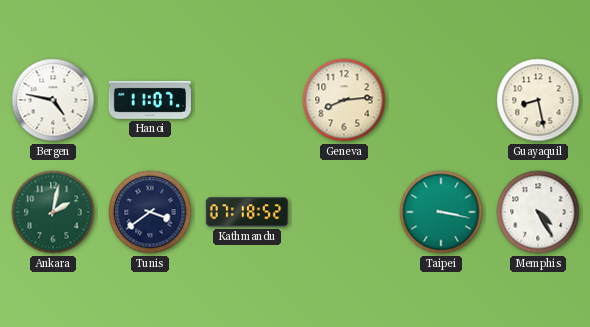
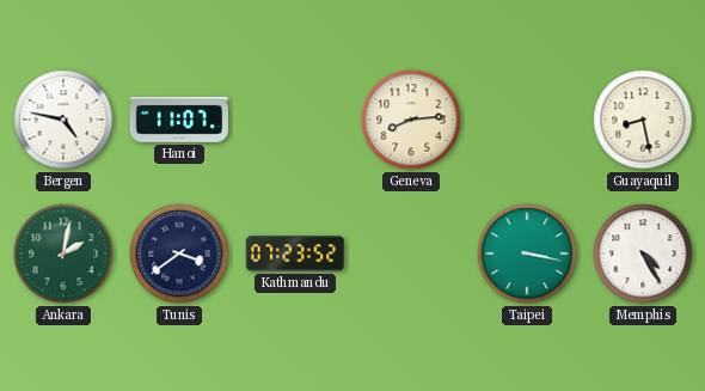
Kathmandu: 07:18 -> 07:23 (294, 253)
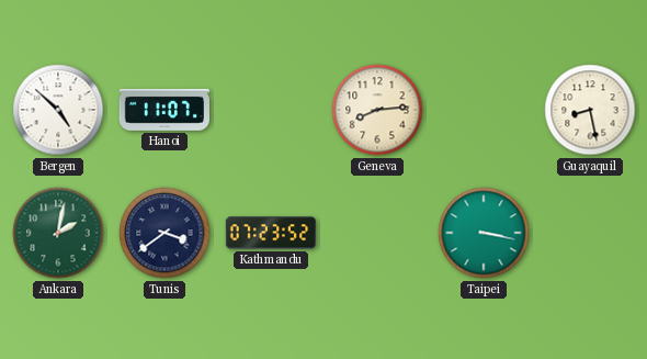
Bergen: 4:47 -> 4:52 (58, 110)
Memphis: 4:25 -> none (643, 253)
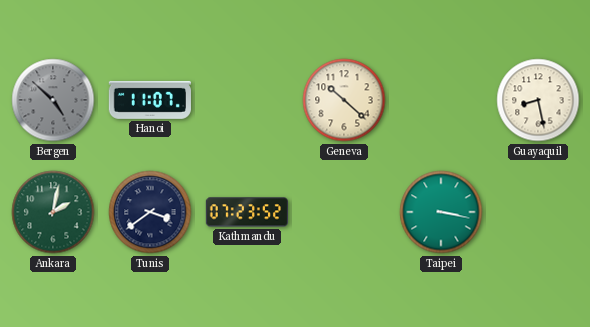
Bergen dial: white -> grey (53, 100)
Geneva: 8:14 -> 10:22 (344, 100)
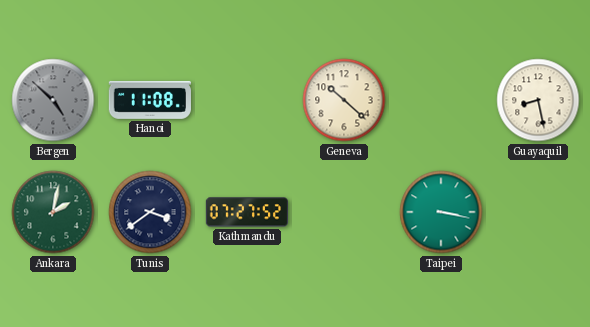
Hanoi: 11:07 -> 11:08 (150, 100)
Kathmandu: 07:23 -> 07:27 (246, 212)
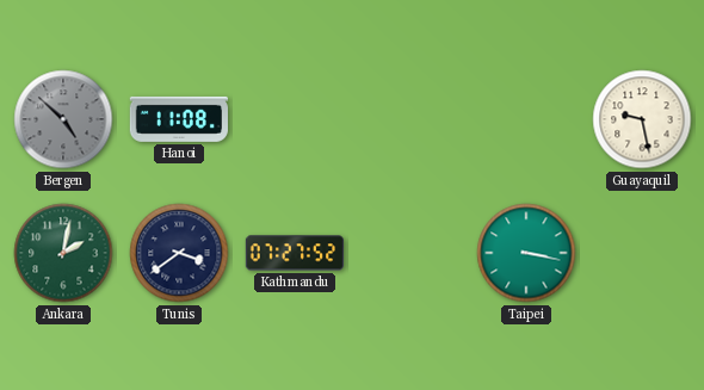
Geneva: 10:22 -> none (344, 100)
Guayaquil: 8:28 -> 9:28 (642, 119)
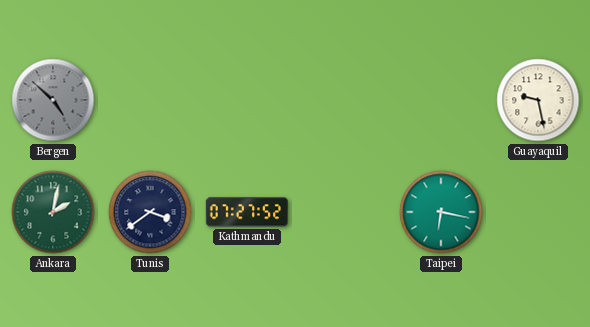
Hanoi: 11:08 -> none (179, 119)
Taipei: 3:17 -> 6:17 (441, 212)
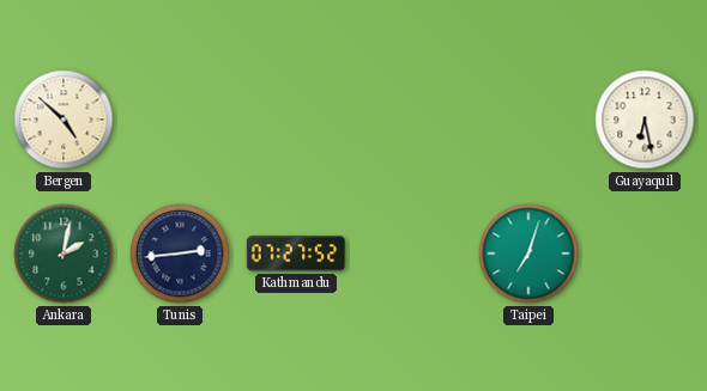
Bergen dial: grey -> cream (64, 120)
Guayaquil: 9:28 -> 6:28 (645, 120)
Tunis: 3:39 -> 2:44 (180, 253)
Taipei: 6:17 -> 7:03 (528, 253)
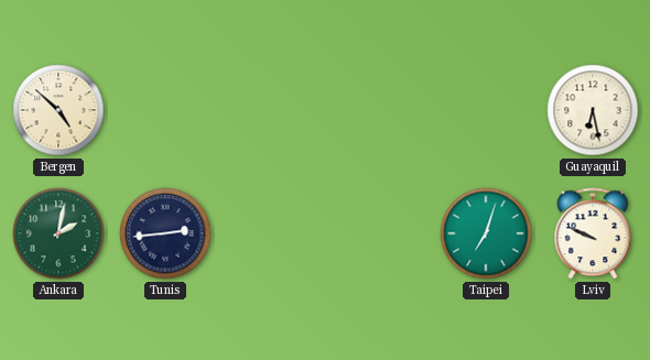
Kathmandu: 07:27 -> none (295, 253)
Lviv: none -> 9:49 (593, 233)
